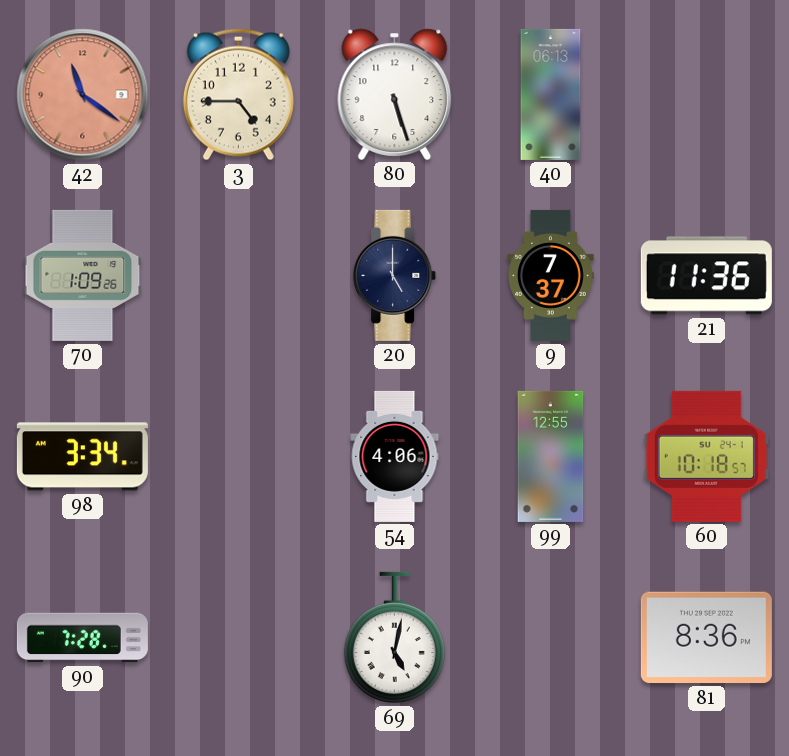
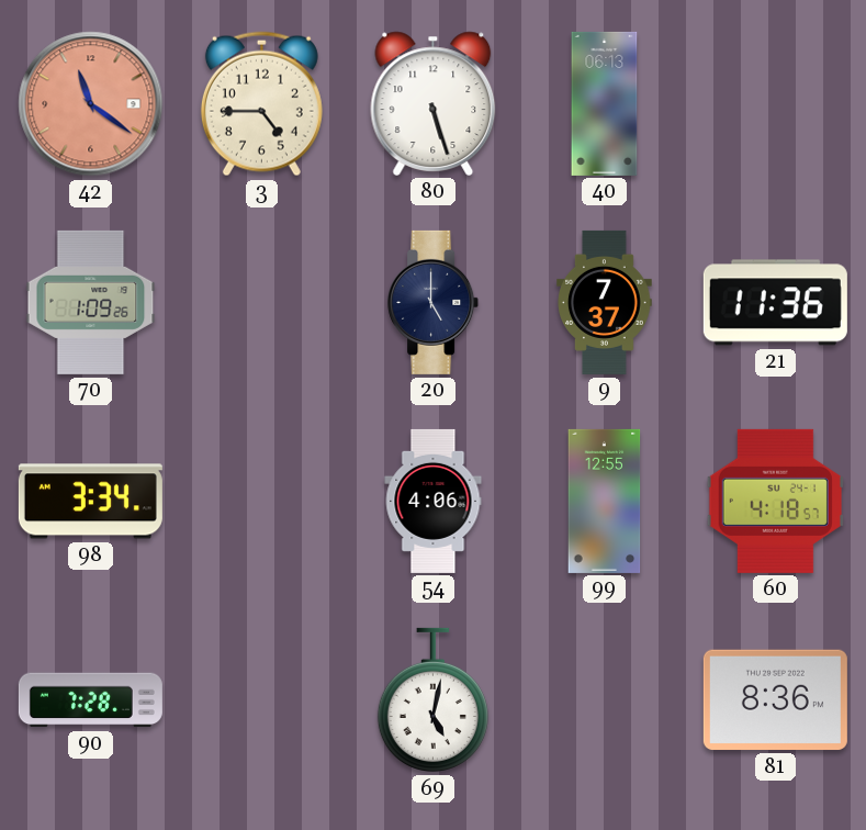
60: 10:18 -> 4:18 (775, 501)
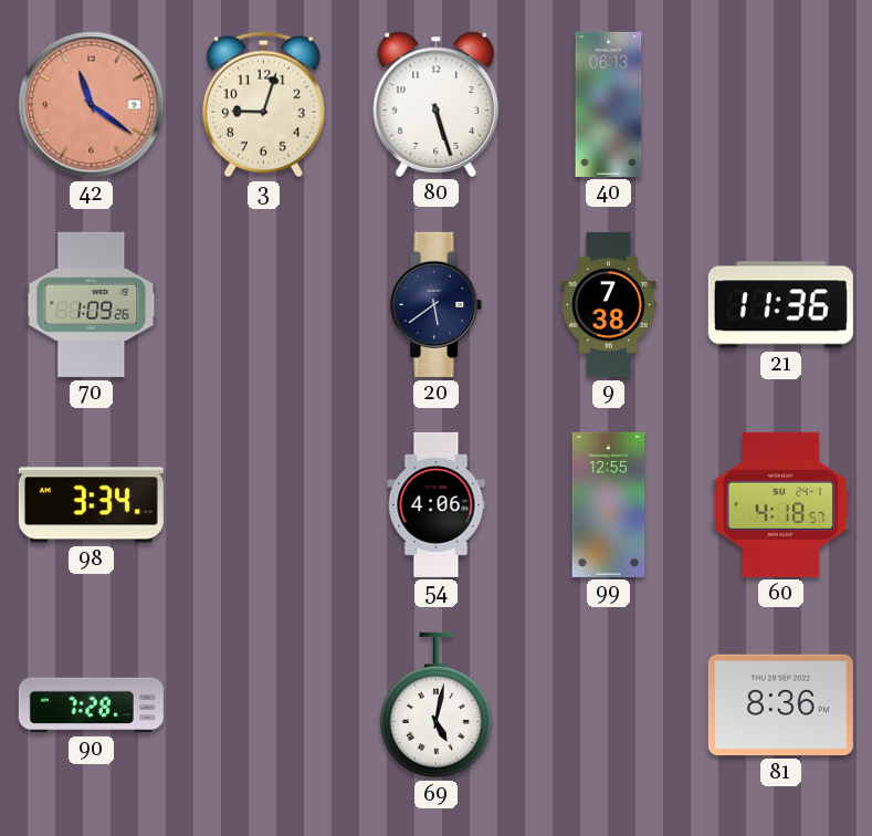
3: 4:45 -> 9:03 (263, 105)
20: 5:00 -> 5:39 (437, 304)
9: 7:37 -> 7:38 (609, 304)
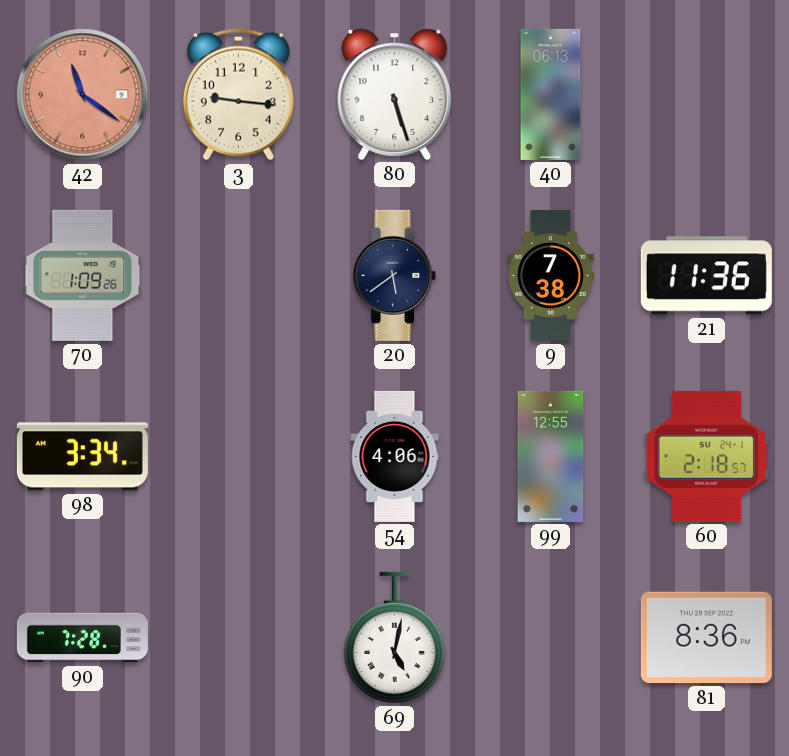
3: 9:03 -> 9:16 (238, 95)
60: 4:18 -> 2:18 (706, 456)
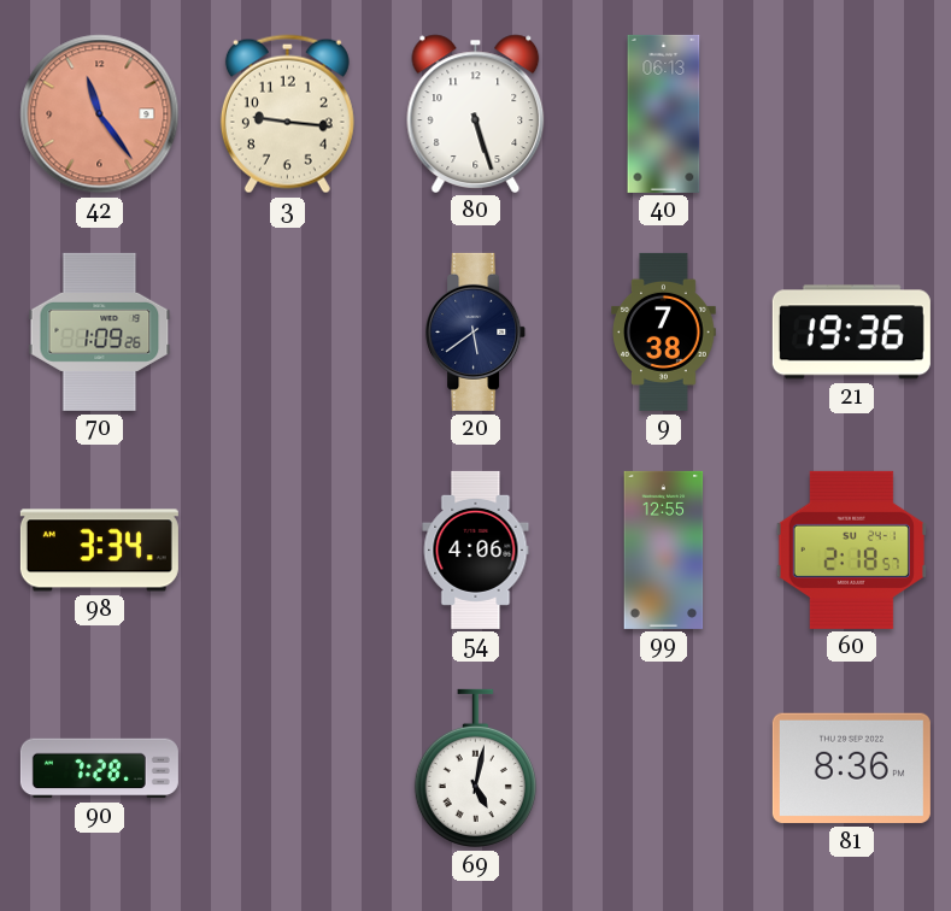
42: 11:21 -> 11:24 (100, 114)
21: 11:36 -> 19:36 (851, 333)
